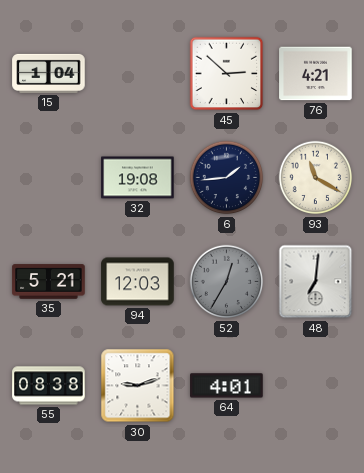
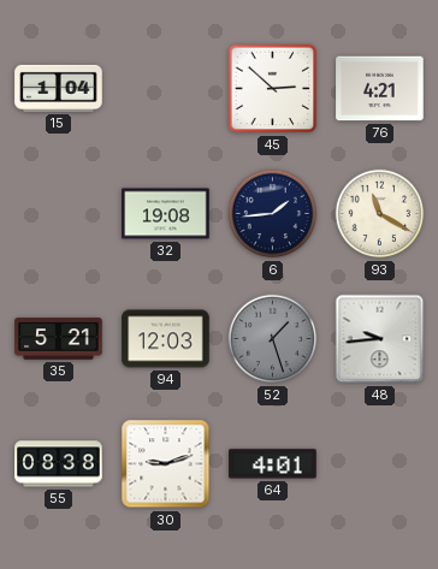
52: 12:35 -> 1:27 (273, 339)
48: 7:01 -> 9:44 (380, 339)
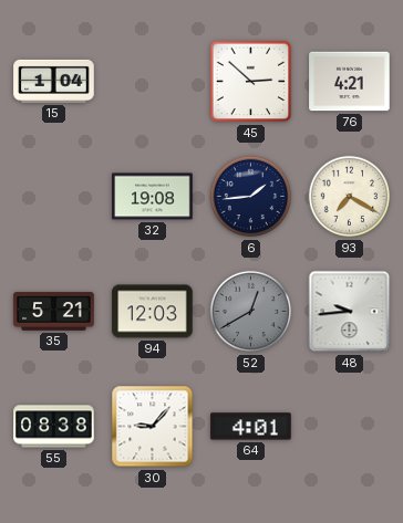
93: 11:20 -> 7:20 (350, 197)
52: 1:27 -> 12:40 (251, 312)
30: 9:12 -> 9:07 (153, 427)
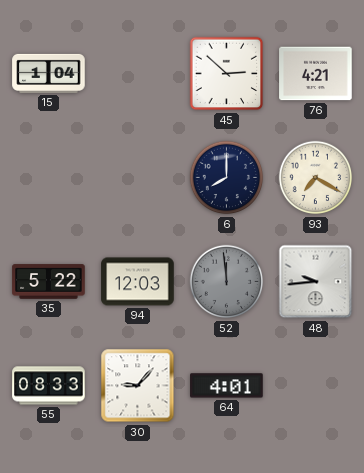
32: 19:08 -> none (153, 197)
6: 1:44 -> 8:00 (227, 178)
35: 5:21 -> 5:22 (49, 282)
52: 12:40 -> 11:59 (227, 282)
55: 08:38 -> 08:33 (49, 386)
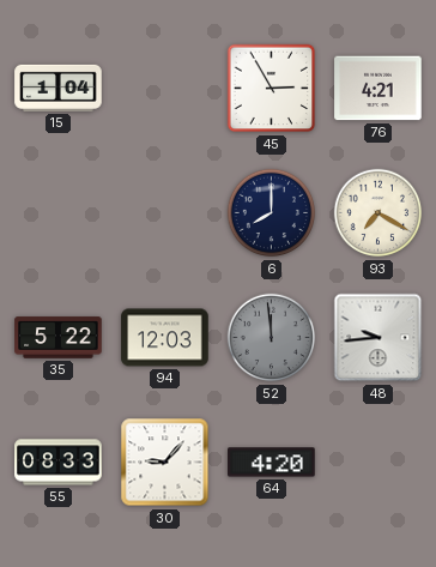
45: 2:52 -> 2:55 (272, 89)
64: 4:01 -> 4:20 (272, 463)
